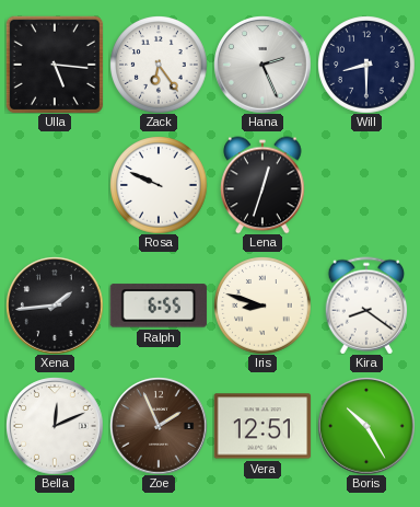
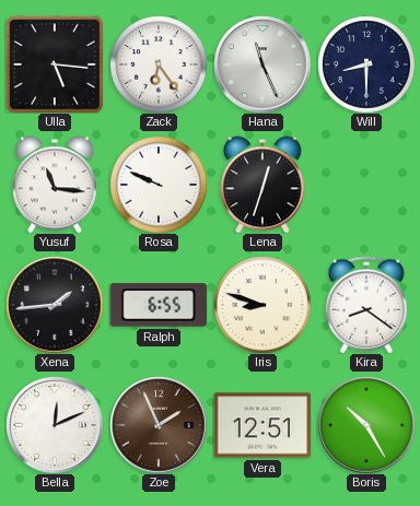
Hana: 2:26 -> 11:26 (262, 64)
Yusuf: none -> 11:16 (55, 185)
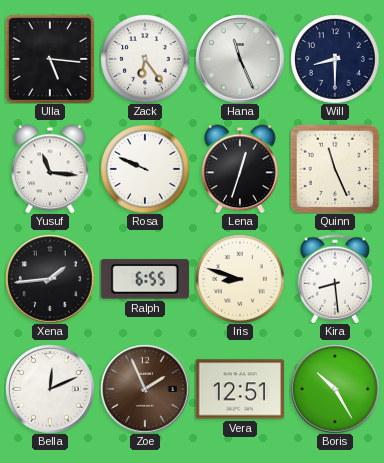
Quinn: none -> 11:26 (335, 169)
Kira: 8:21 -> 8:29 (335, 279)
